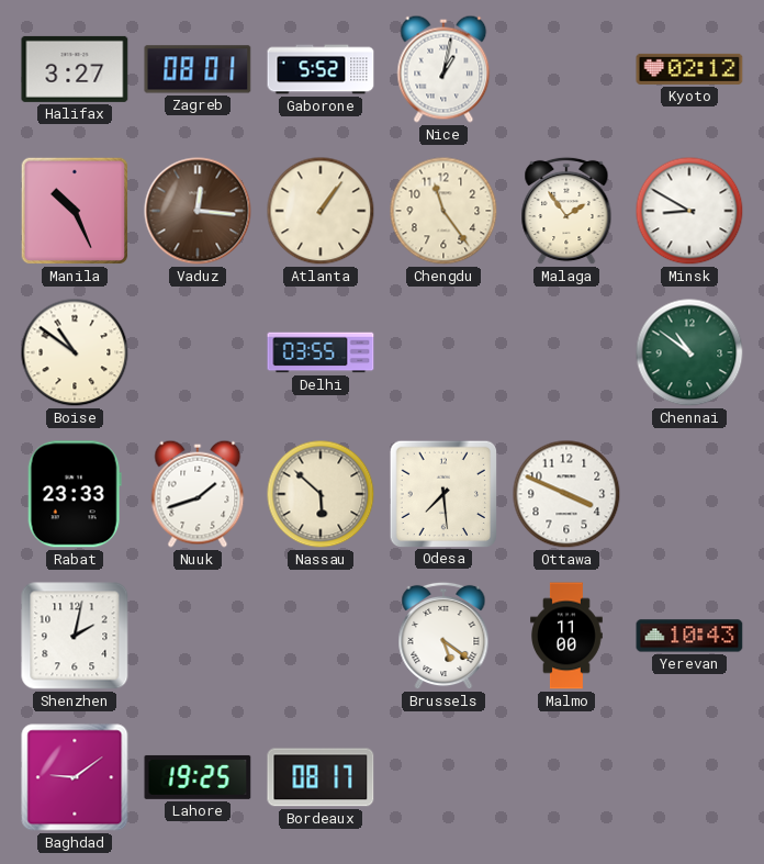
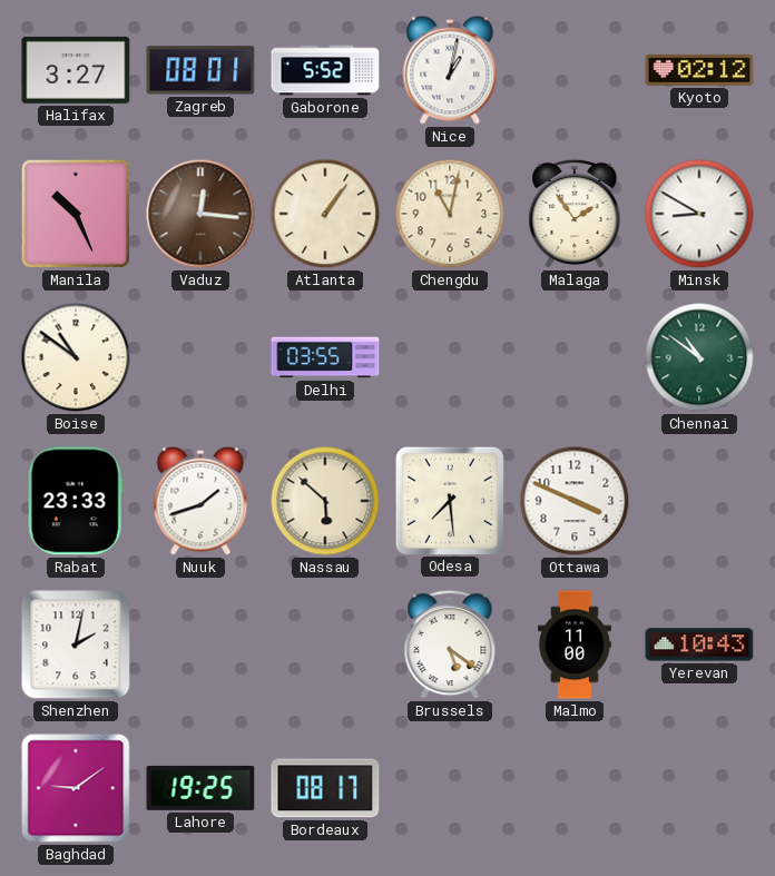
Chengdu: 11:24 -> 11:02 (450, 214)
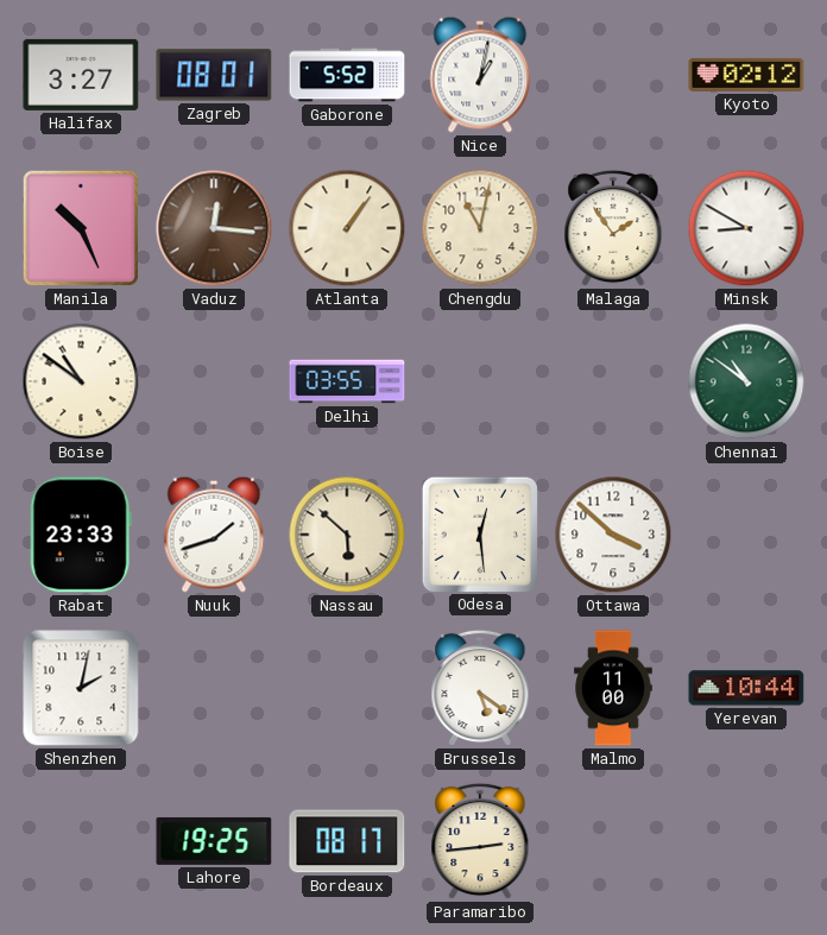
Odesa: 7:29 -> 12:29 (479, 533)
Ottawa: 3:49 -> 3:52 (613, 535)
Yerevan: 10:43 -> 10:44 (746, 688)
Baghdad: 9:09 -> none (76, 788)
Paramaribo: none -> 2:44 (480, 841)
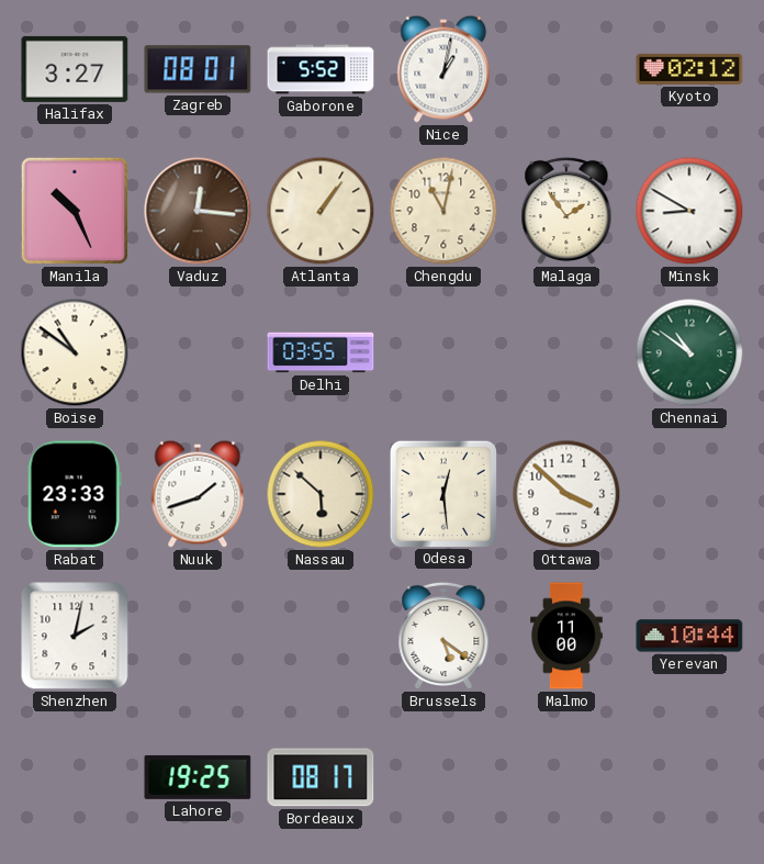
Paramaribo: 2:44 -> none (480, 841)
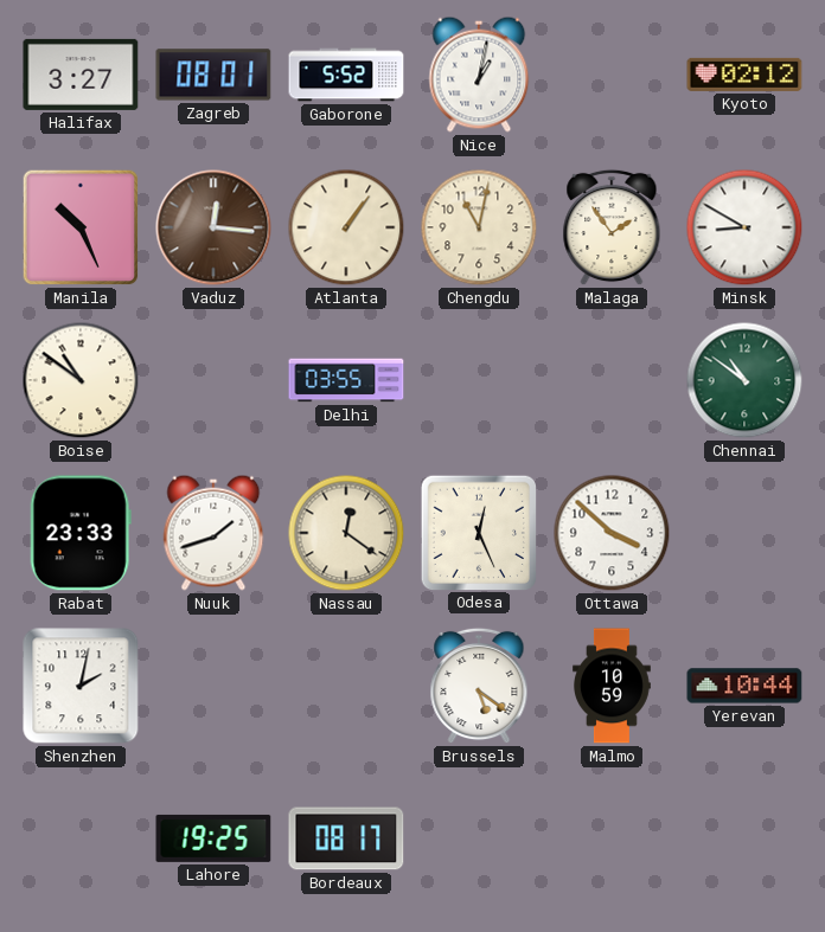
Nassau: 5:52 -> 12:21 (346, 533)
Odesa: 12:29 -> 12:26 (478, 532)
Malmo: 11:00 -> 10:59 (613, 686)
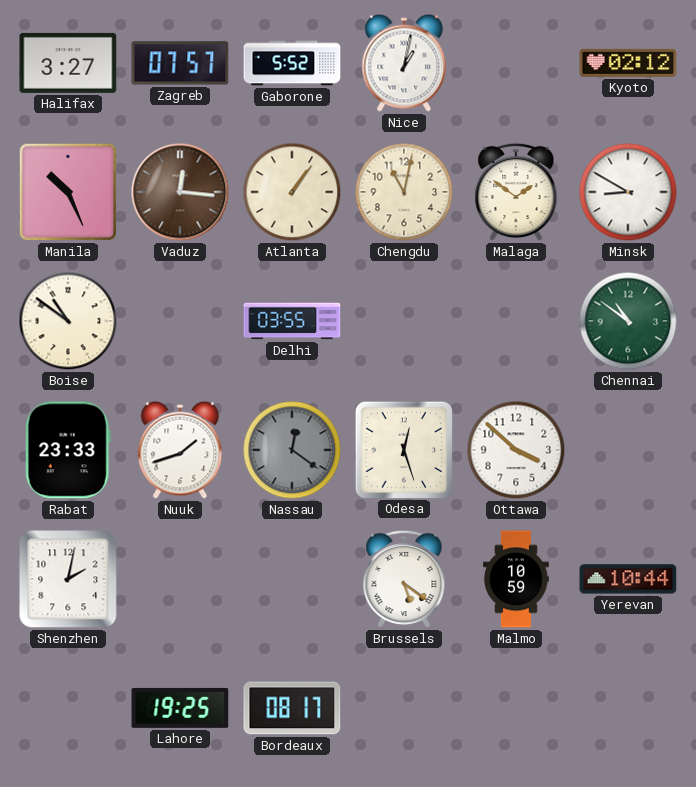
Zagreb: 08:01 -> 07:57 (180, 63)
Malaga: 1:54 -> 1:51 (516, 192)
Nassau dial: cream -> grey (292, 450)
Odesa: 12:26 -> 12:27 (403, 449)
